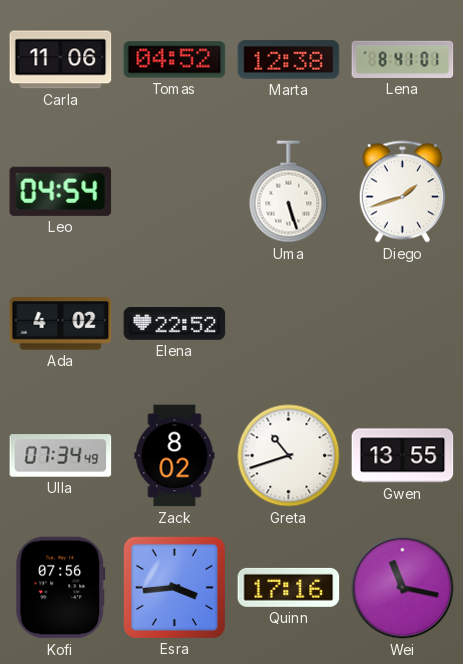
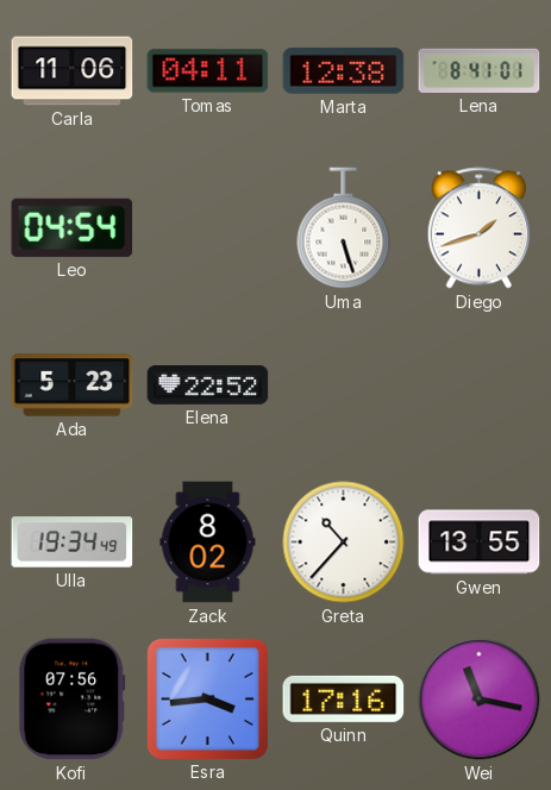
Tomas: 04:52 -> 04:11 (208, 71)
Ada: 4:02 -> 5:23 (73, 385)
Ulla: 07:34 -> 19:34 (73, 543)
Greta: 10:42 -> 10:37 (344, 543)
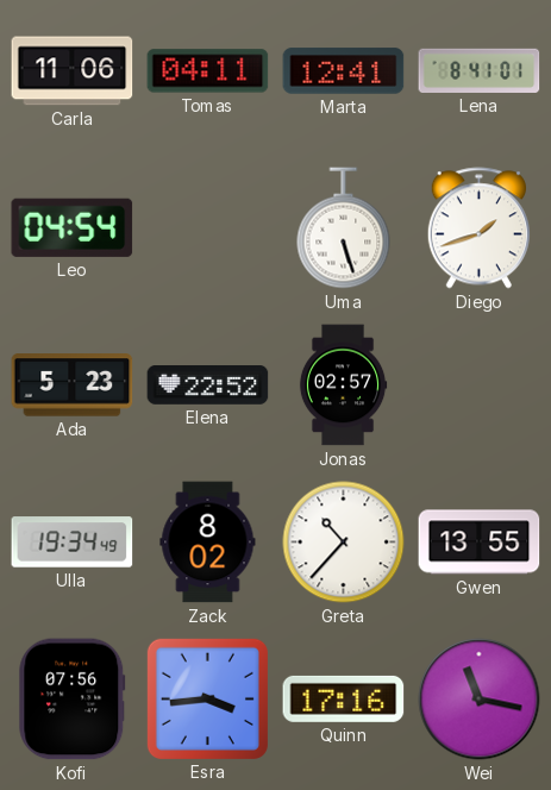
Marta: 12:38 -> 12:41 (344, 71)
Jonas: none -> 02:57 (343, 385)
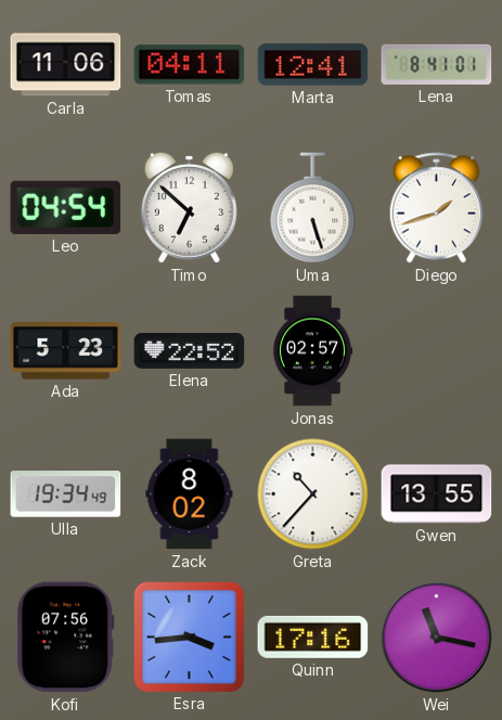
Timo: none -> 6:52 (189, 207)
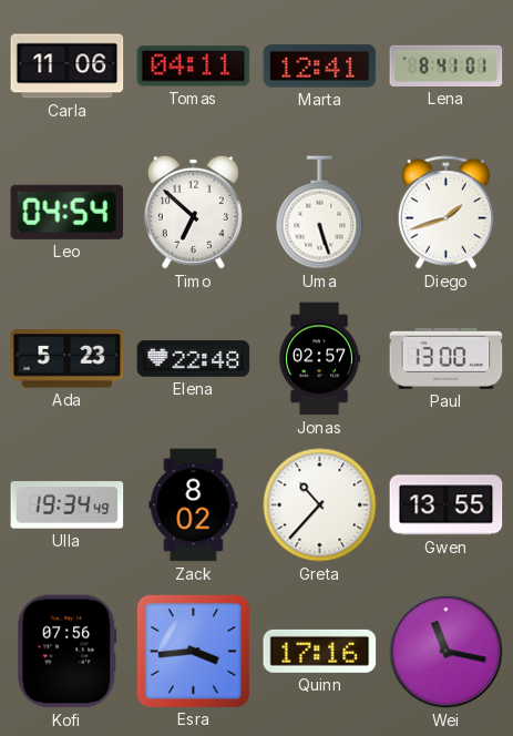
Elena: 22:52 -> 22:48 (194, 359)
Paul: none -> 13:00 (447, 358)
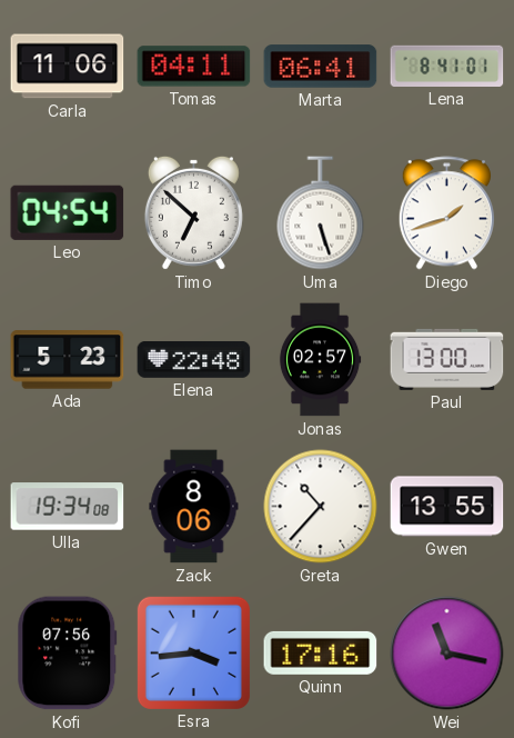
Marta: 12:41 -> 06:41 (321, 67)
Ulla: 19:34:49 -> 19:34:08 (68, 507)
Zack: 8:02 -> 8:06 (194, 507)
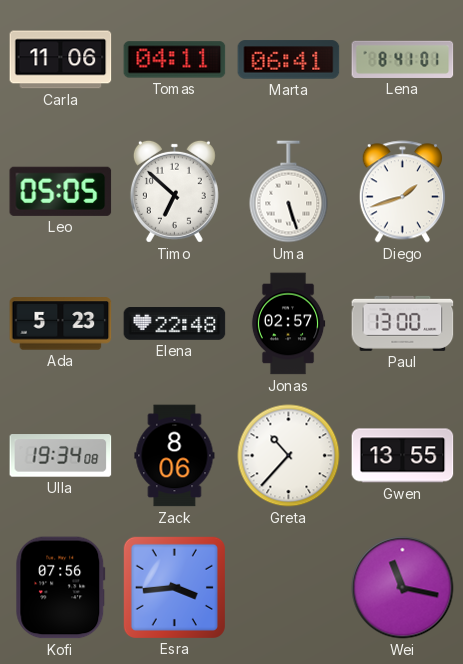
Leo: 04:54 -> 05:05 (61, 191)
Quinn: 17:16 -> none (321, 652)
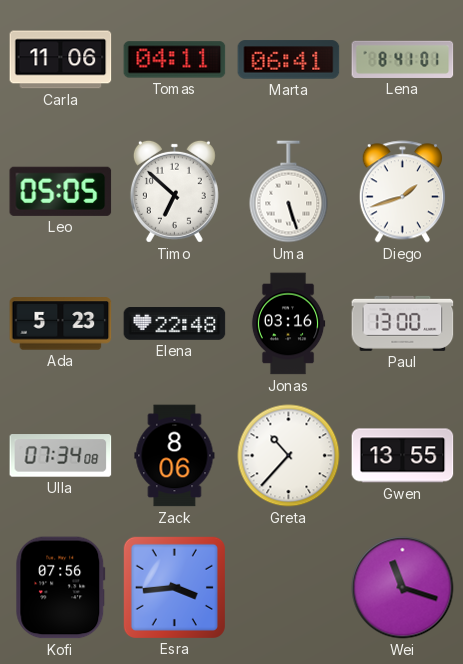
Jonas: 02:57 -> 03:16 (288, 324)
Ulla: 19:34 -> 07:34 (61, 456)
Wei: 11:17 -> 11:18 (403, 588)
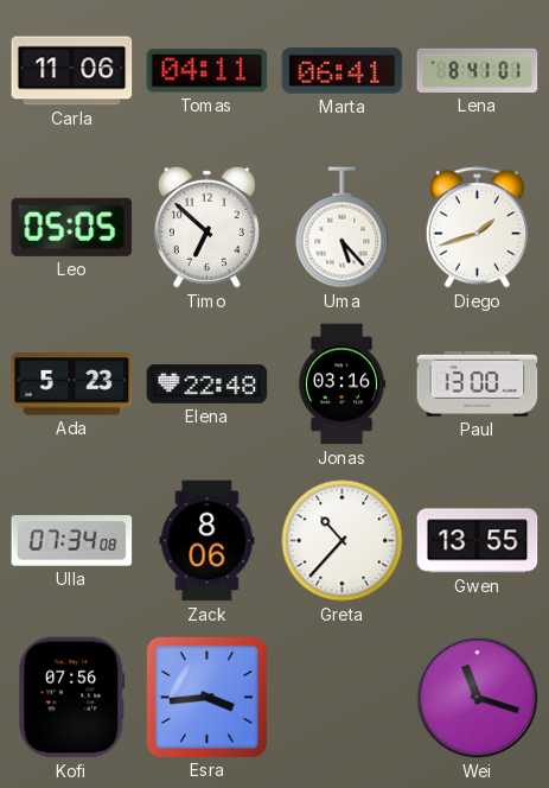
Uma: 5:27 -> 5:23 (343, 228)
